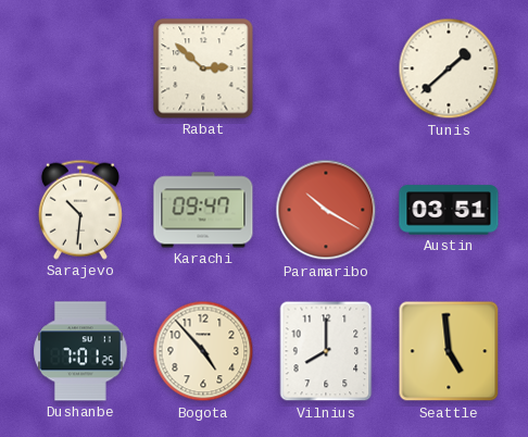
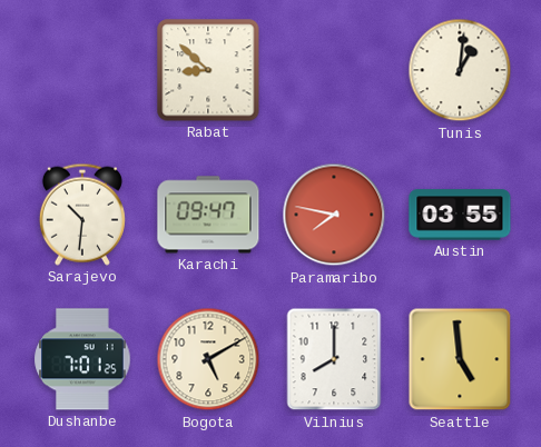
Rabat: 2:52 -> 8:52 (208, 70)
Tunis: 1:38 -> 1:01 (460, 70)
Paramaribo: 10:20 -> 7:47 (334, 215)
Austin: 03:51 -> 03:55 (460, 215)
Bogota: 4:53 -> 5:10 (208, 359)
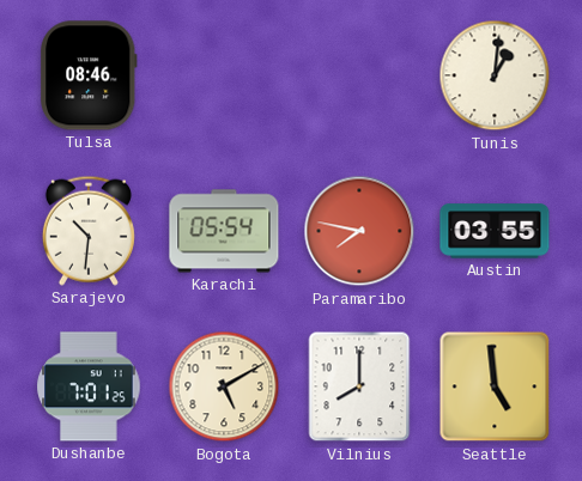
Tulsa: none -> 08:46 (89, 75)
Rabat: 8:52 -> none (208, 70)
Karachi: 09:47 -> 05:54 (224, 231)
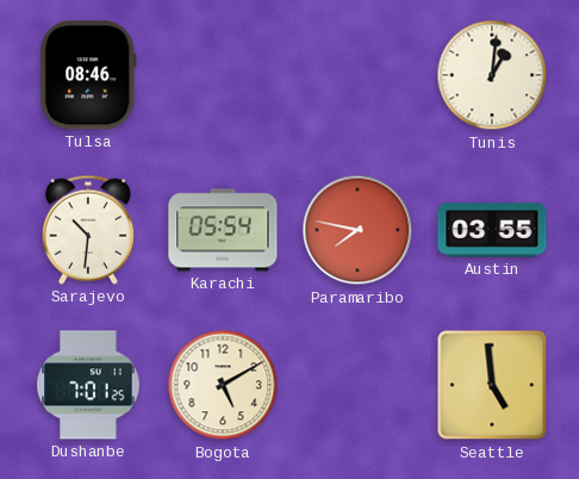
Vilnius: 8:00 -> none (359, 386)
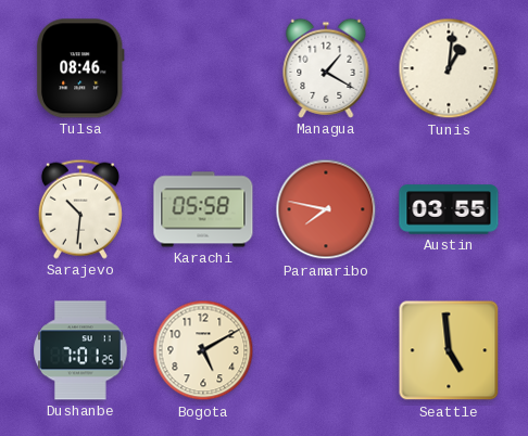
Managua: none -> 1:20 (326, 68)
Karachi: 05:54 -> 05:58 (203, 209)
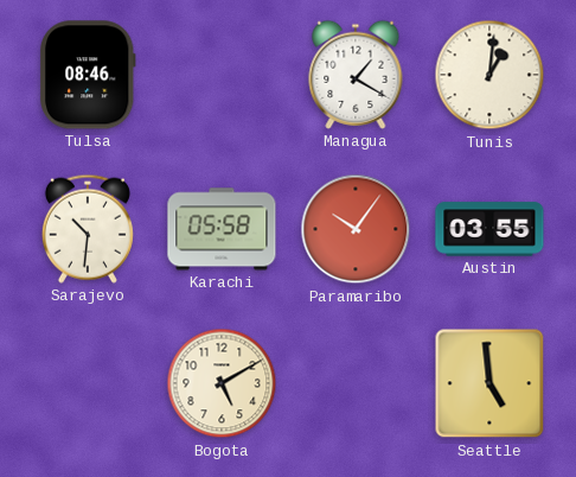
Paramaribo: 7:47 -> 10:06 (356, 229)
Dushanbe: 7:01 -> none (80, 350)
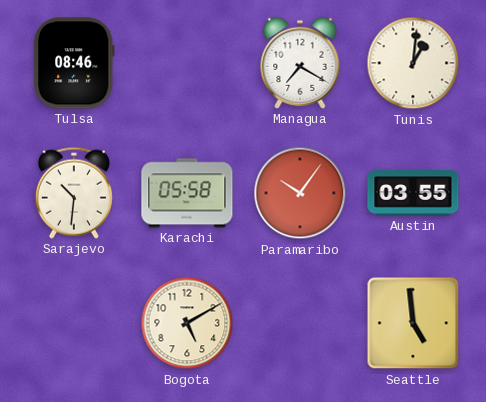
Managua: 1:20 -> 7:20 (300, 63)
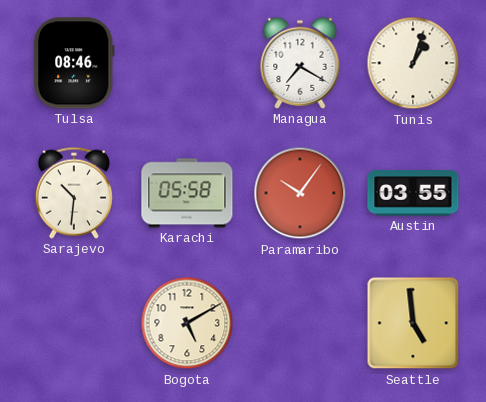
Tunis: 1:01 -> 1:03 (413, 63)
